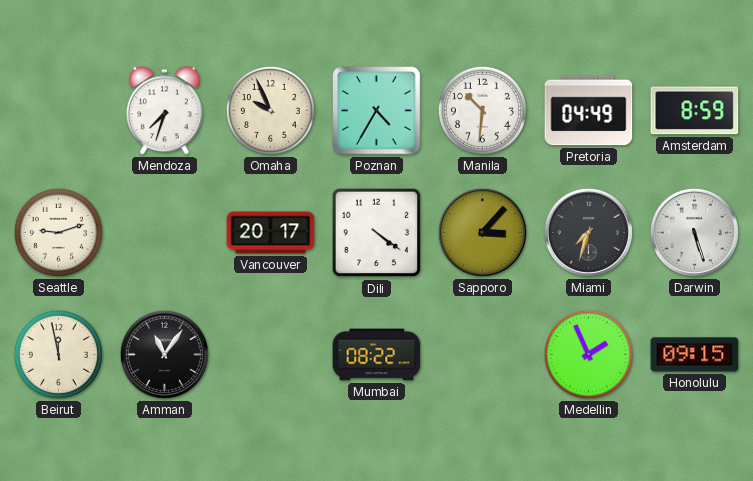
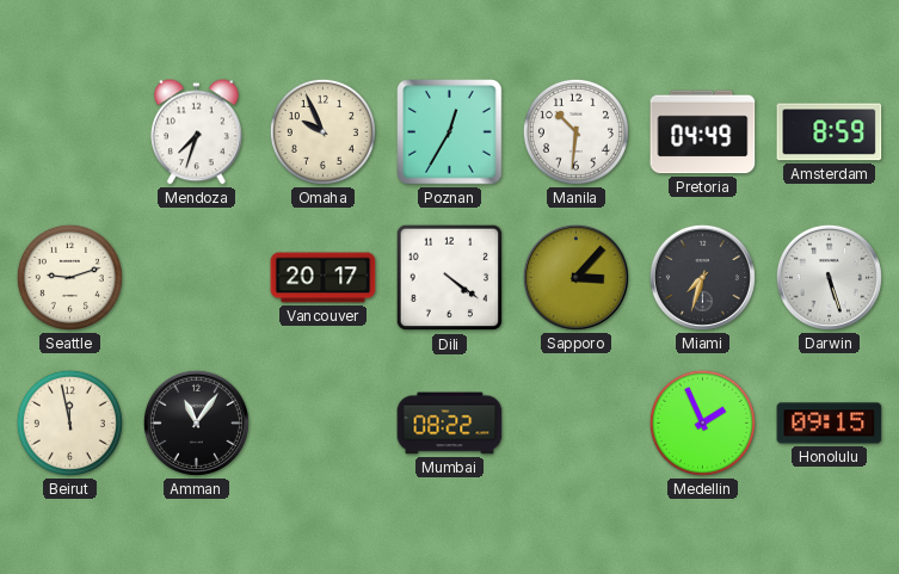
Poznan: 4:35 -> 12:35 (450, 132)
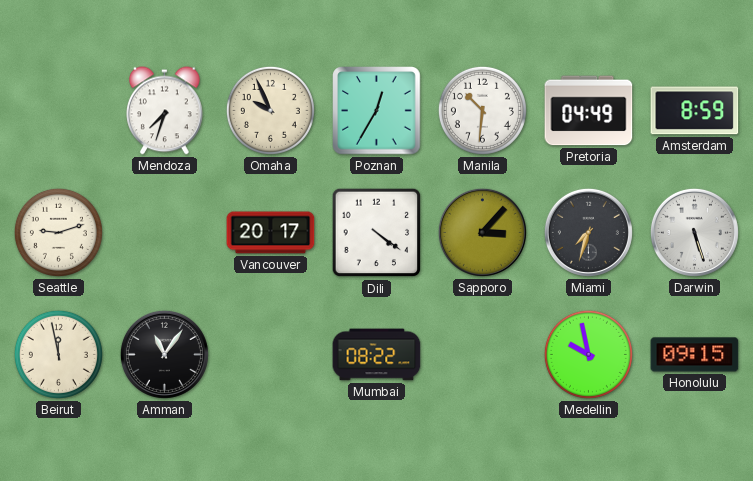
Medellin: 1:56 -> 9:58 (588, 354)
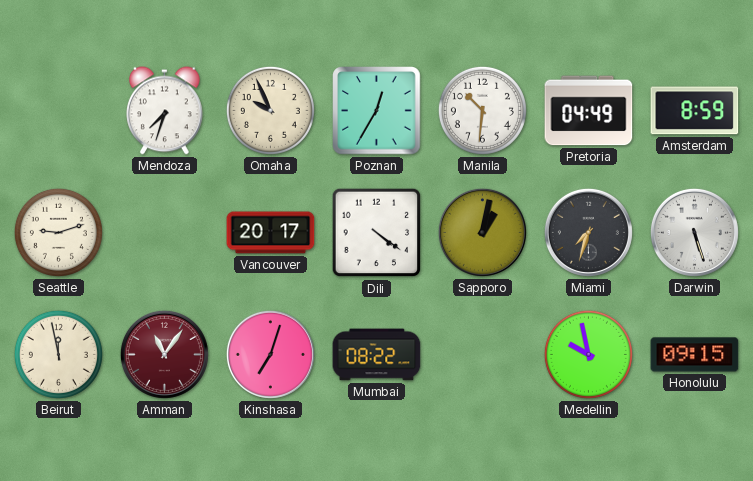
Sapporo: 3:07 -> 1:02 (482, 232)
Amman dial: black -> burgundy (164, 354)
Kinshasa: none -> 7:03 (270, 354)
